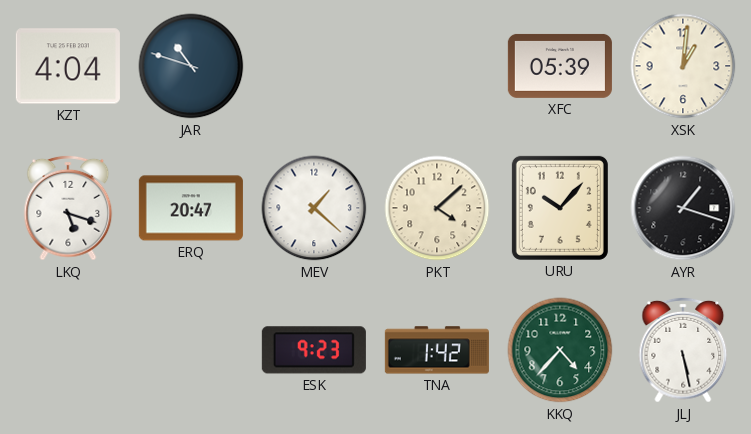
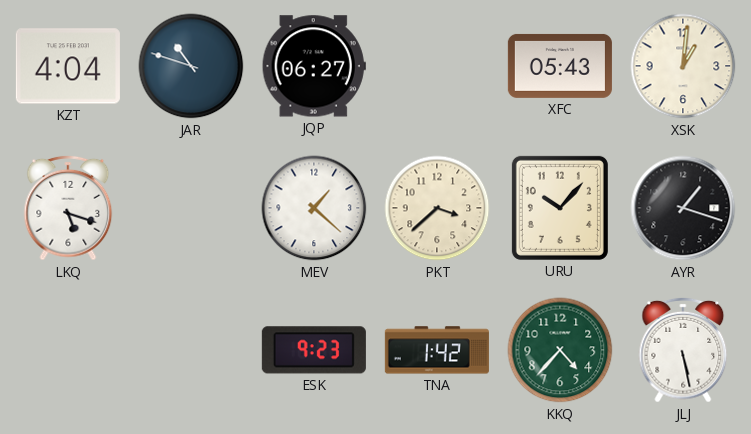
JQP: none -> 06:27 (314, 66)
XFC: 05:39 -> 05:43 (560, 66)
ERQ: 20:47 -> none (191, 208)
PKT: 4:08 -> 3:38 (437, 208)
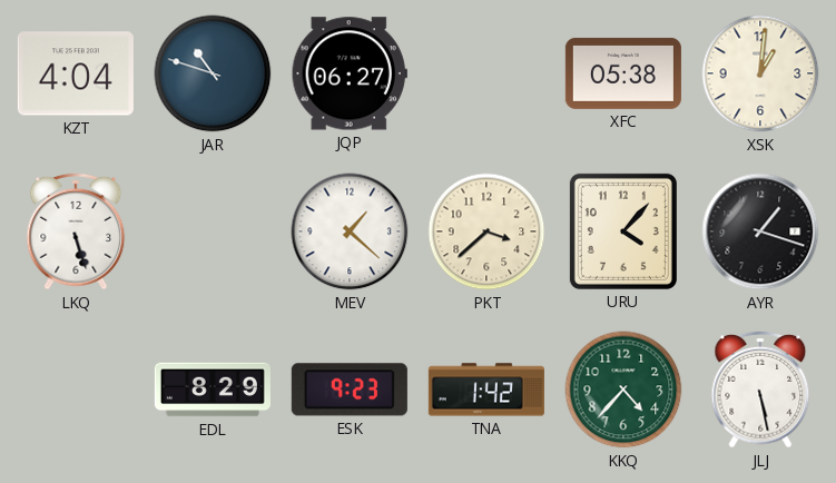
XFC: 05:43 -> 05:38 (623, 73)
LKQ: 5:18 -> 5:27 (76, 231)
URU: 10:07 -> 4:07 (623, 231)
EDL: none -> 8:29 (213, 390)
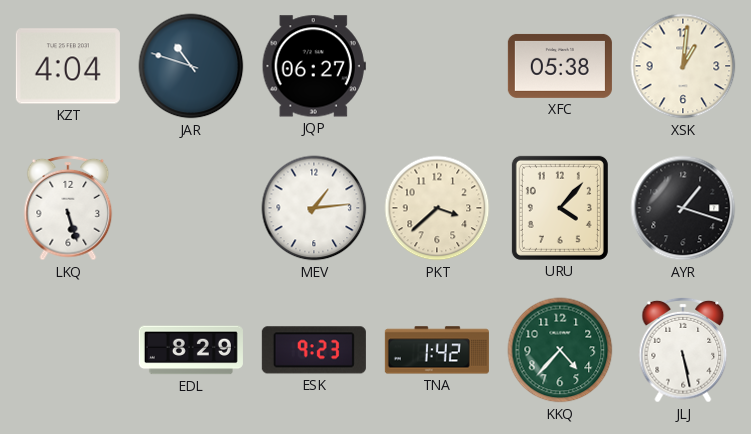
MEV: 1:22 -> 1:14 (314, 208)
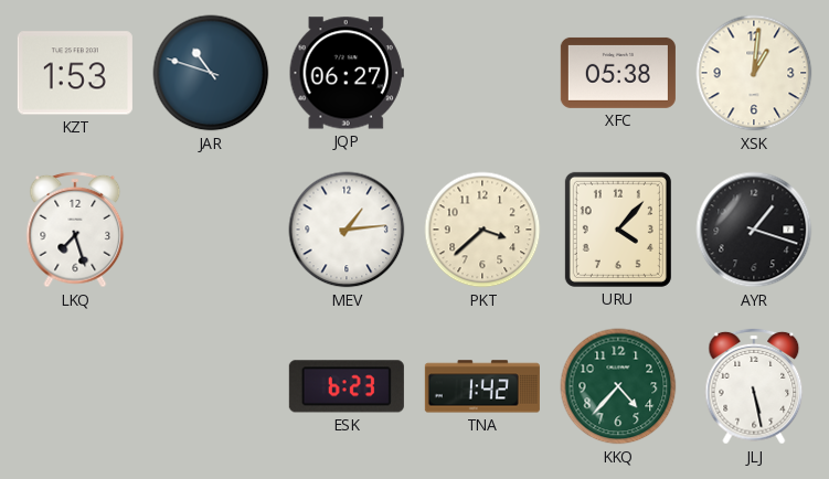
KZT: 4:04 -> 1:53 (75, 73)
LKQ: 5:27 -> 7:27 (75, 230)
EDL: 8:29 -> none (191, 350)
ESK: 9:23 -> 6:23 (347, 386)
